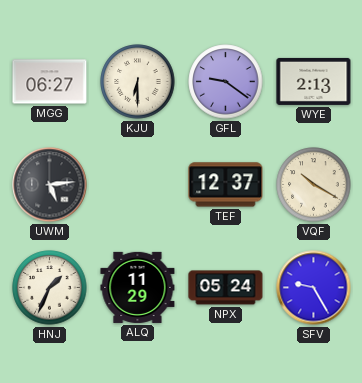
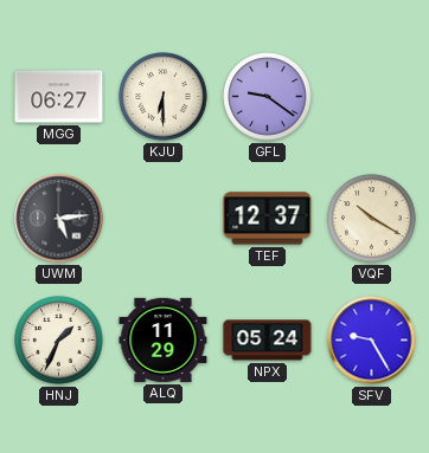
WYE: 2:13 -> none (314, 81)
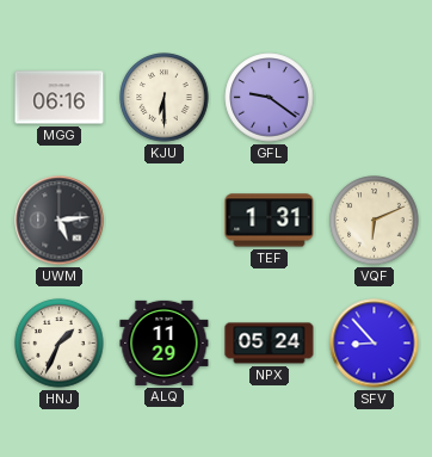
MGG: 06:27 -> 06:16 (60, 98)
TEF: 12:37 -> 1:31 (270, 221)
VQF: 10:20 -> 6:11 (375, 221)
SFV: 9:25 -> 8:53 (375, 344)
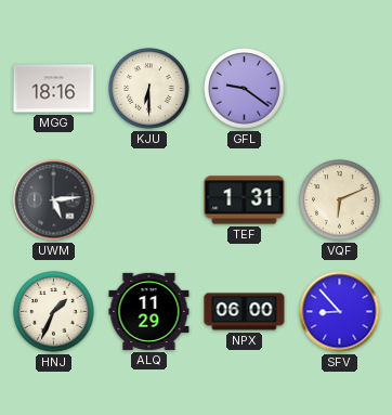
MGG: 06:16 -> 18:16 (54, 89)
NPX: 05:24 -> 06:00 (245, 312)
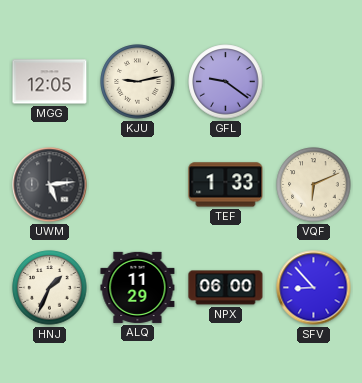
MGG: 18:16 -> 12:05 (50, 82)
KJU: 6:30 -> 9:13 (138, 82)
TEF: 1:31 -> 1:33 (226, 185)
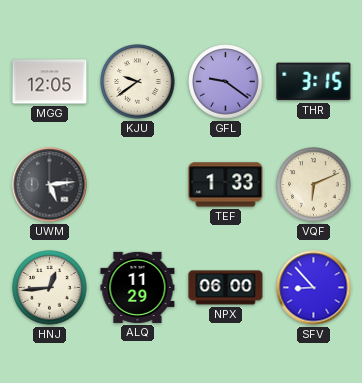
KJU: 9:13 -> 9:39 (138, 82)
THR: none -> 3:15 (314, 82)
HNJ: 1:34 -> 12:44 (50, 288)
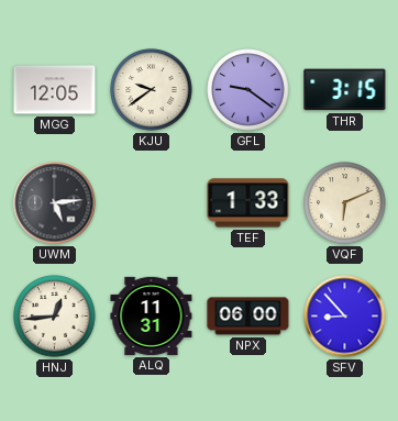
ALQ: 11:29 -> 11:31 (152, 315)
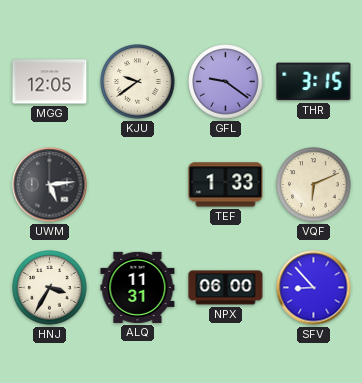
HNJ: 12:44 -> 3:35 (50, 288)
